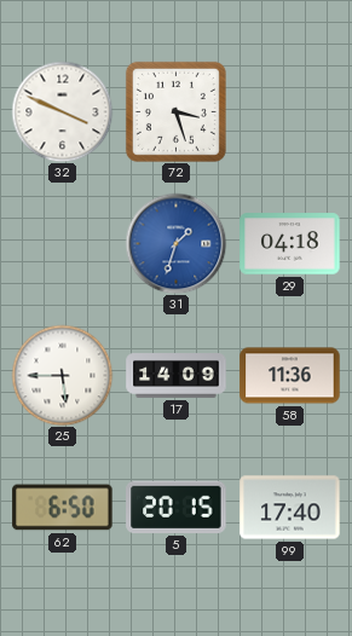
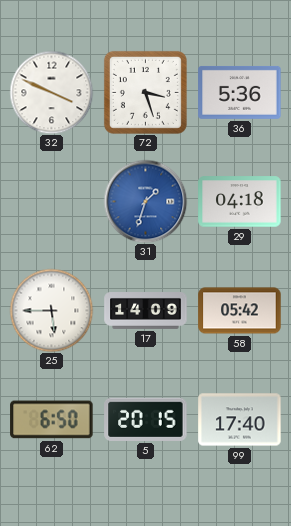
36: none -> 5:36 (240, 92)
58: 11:36 -> 05:42 (240, 311)
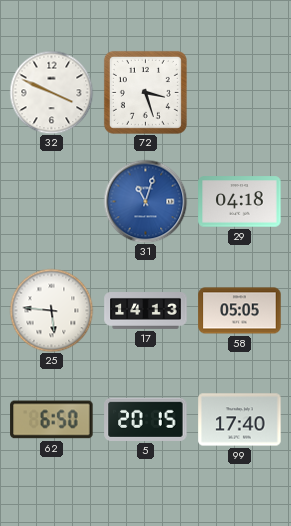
36: 5:36 -> none (240, 92)
31: 1:33 -> 11:03 (145, 201)
25: 5:45 -> 5:46 (51, 310)
17: 14:09 -> 14:13 (146, 311)
58: 05:42 -> 05:05 (240, 311)
